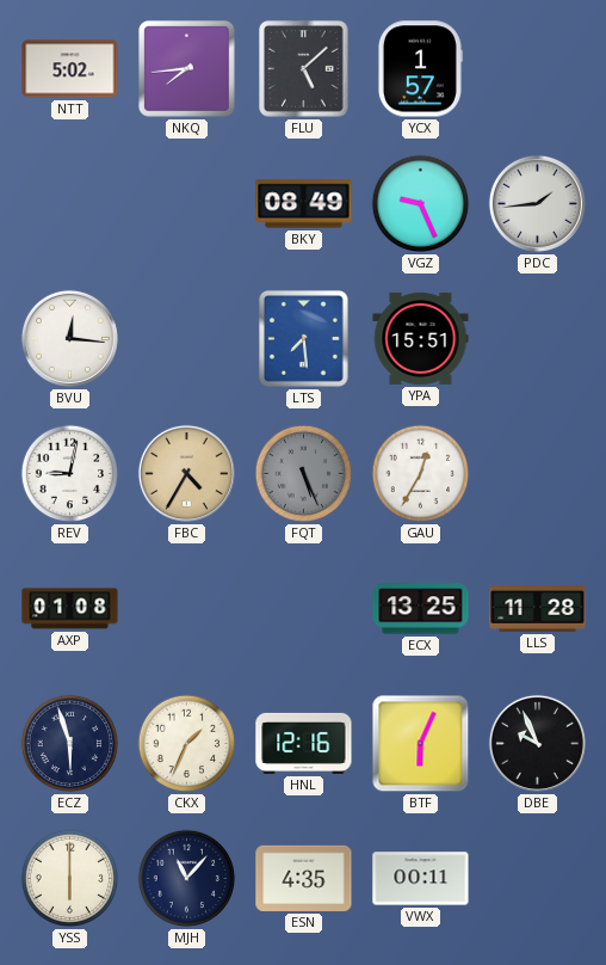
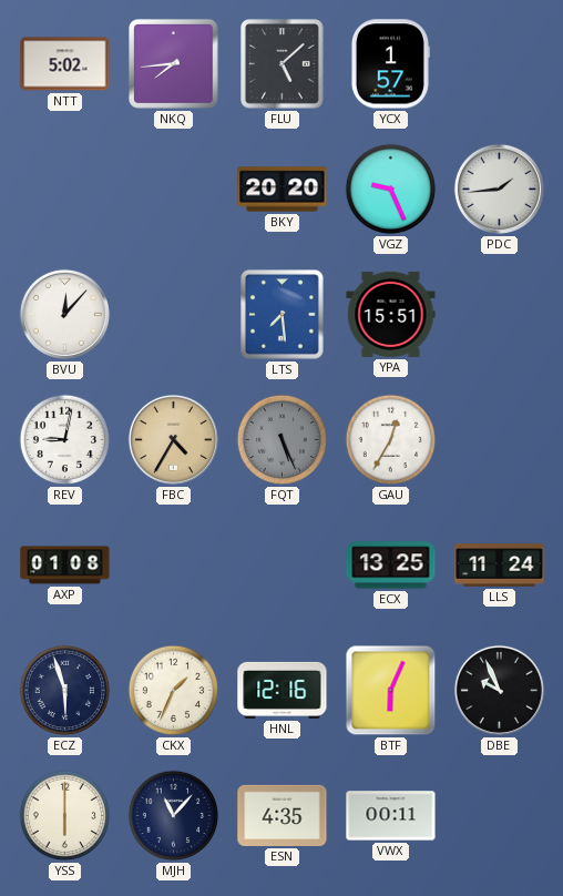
BKY: 08:49 -> 20:20 (283, 190)
BVU: 12:16 -> 12:07 (64, 314)
LLS: 11:28 -> 11:24 (500, 566)
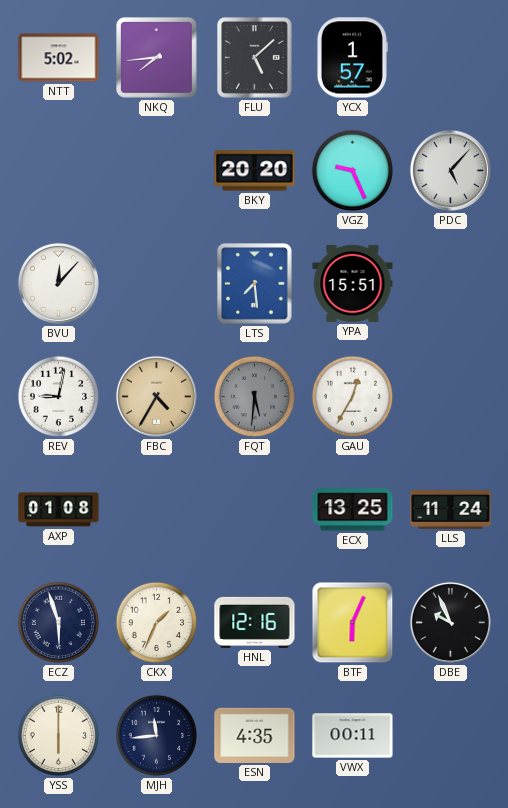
PDC: 1:44 -> 5:07 (450, 170)
FQT: 5:26 -> 5:31 (255, 397)
MJH: 11:07 -> 11:44 (157, 736)
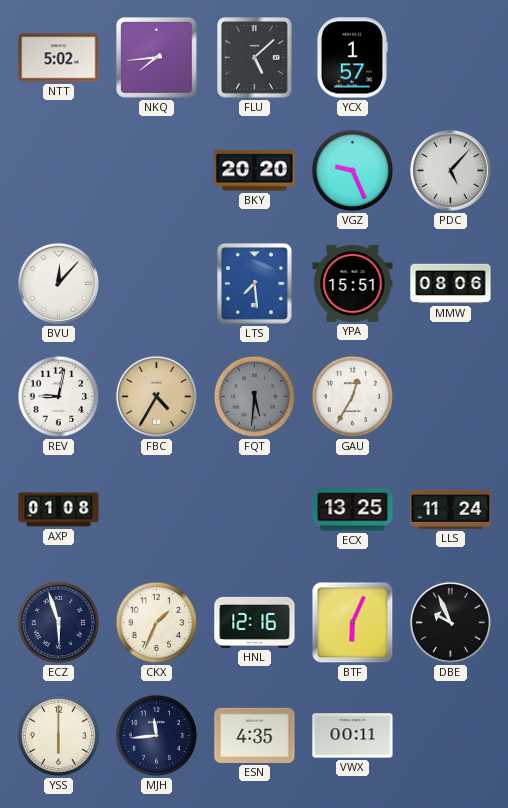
MMW: none -> 08:06 (451, 284)
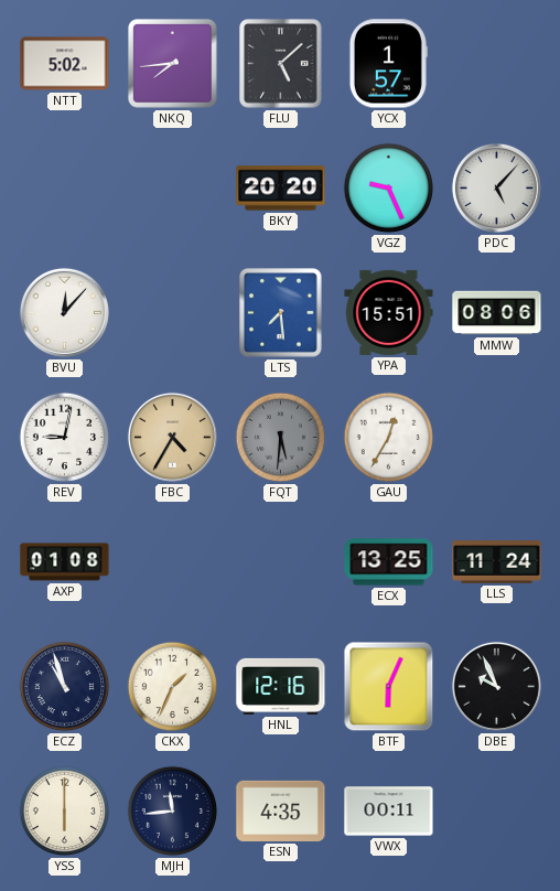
ECZ: 5:57 -> 10:57 (65, 687)
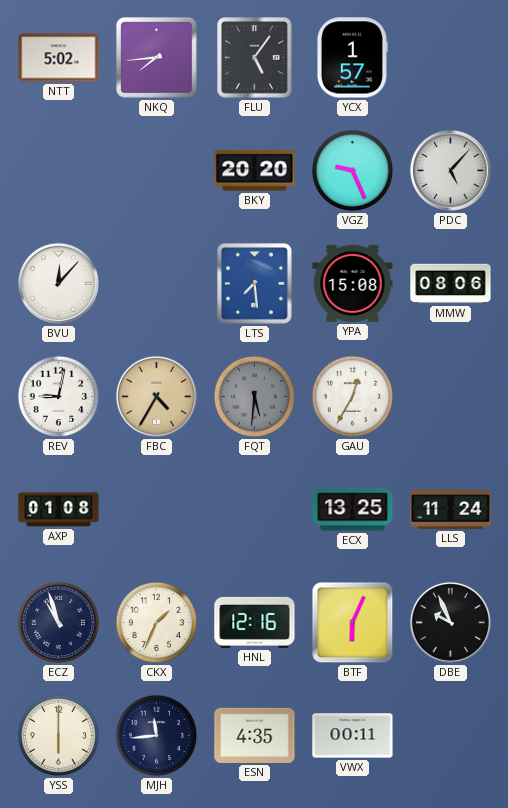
FLU: 5:08 -> 5:06 (255, 58)
YPA: 15:51 -> 15:08 (353, 283)
